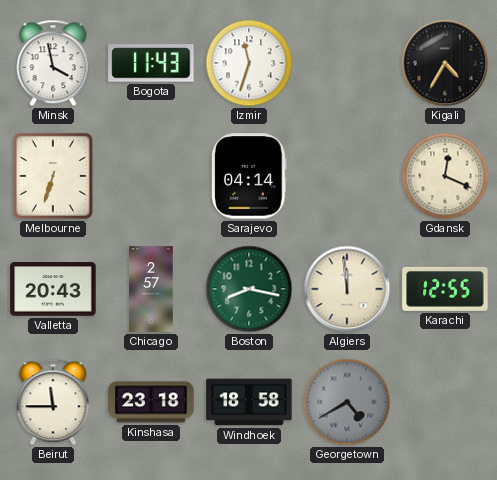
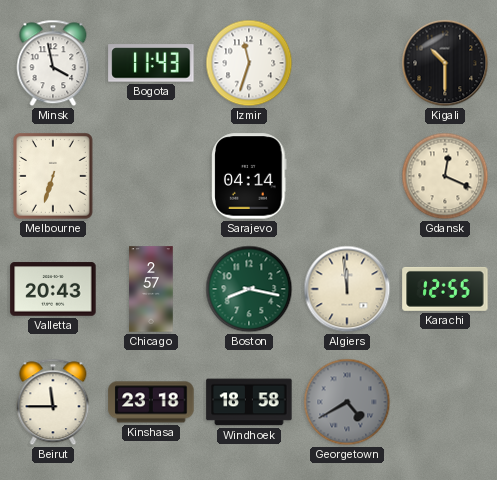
Kigali: 4:35 -> 10:30 (445, 63)
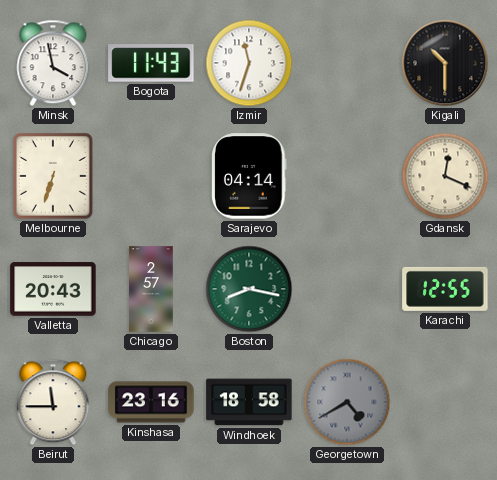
Algiers: 11:59 -> none (347, 289)
Kinshasa: 23:18 -> 23:16 (151, 402)
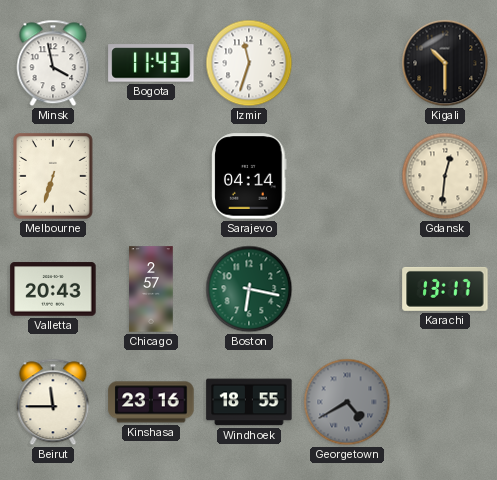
Gdansk: 12:19 -> 12:31 (445, 176)
Boston: 8:17 -> 6:17 (249, 289)
Karachi: 12:55 -> 13:17 (445, 289)
Windhoek: 18:58 -> 18:55 (249, 402)
